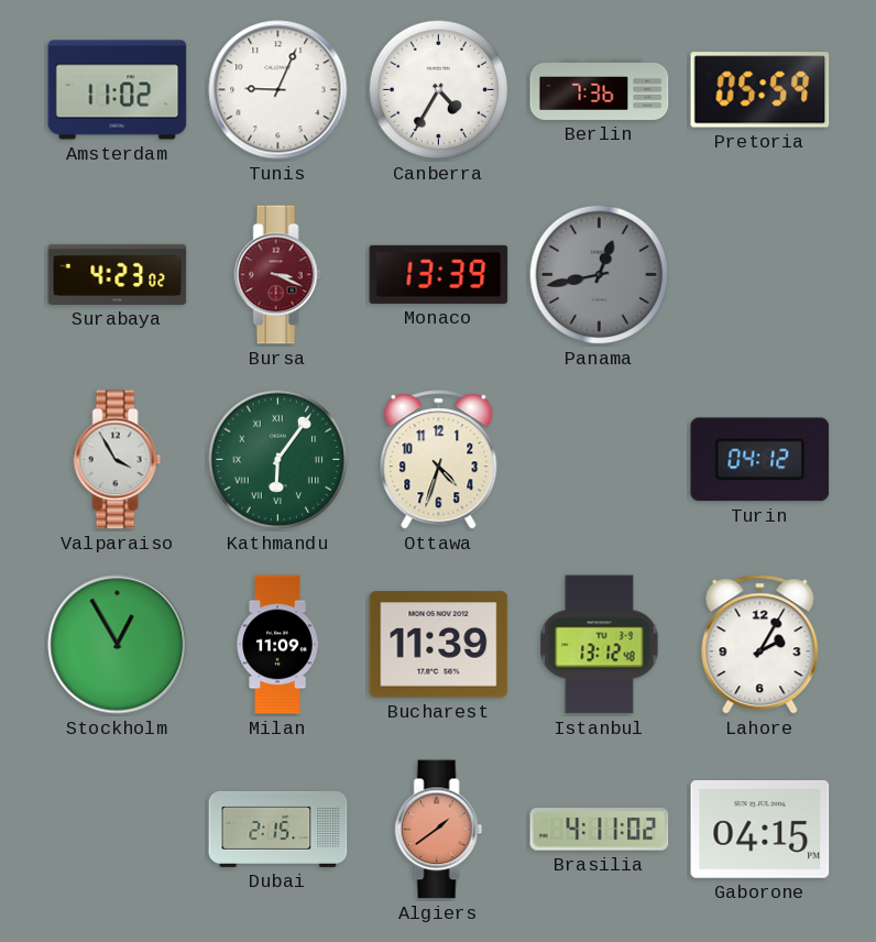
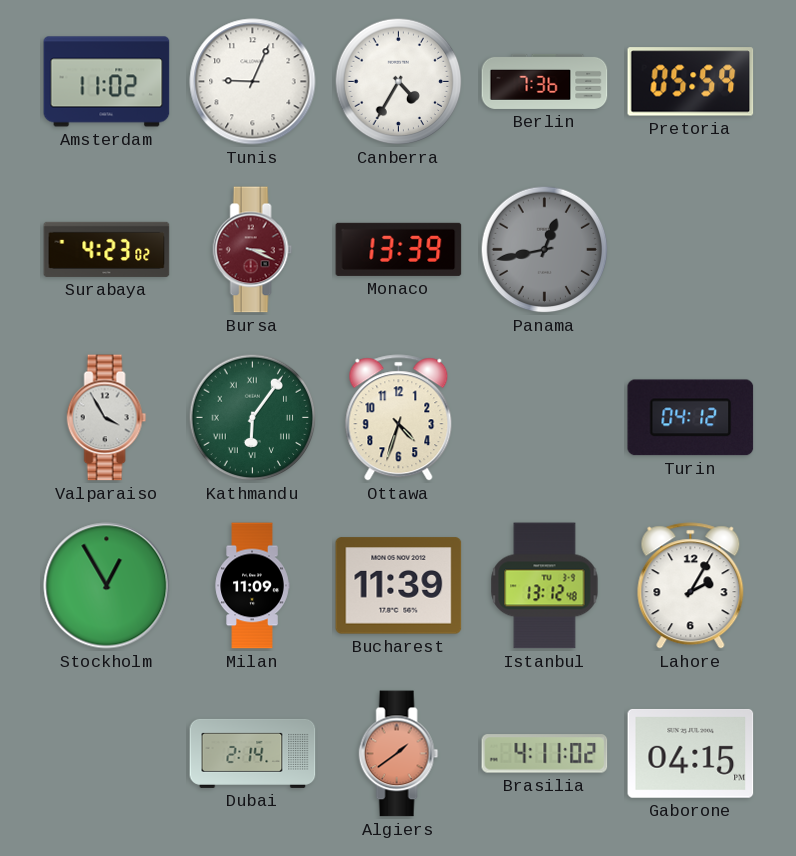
Dubai: 2:15 -> 2:14 (253, 753)
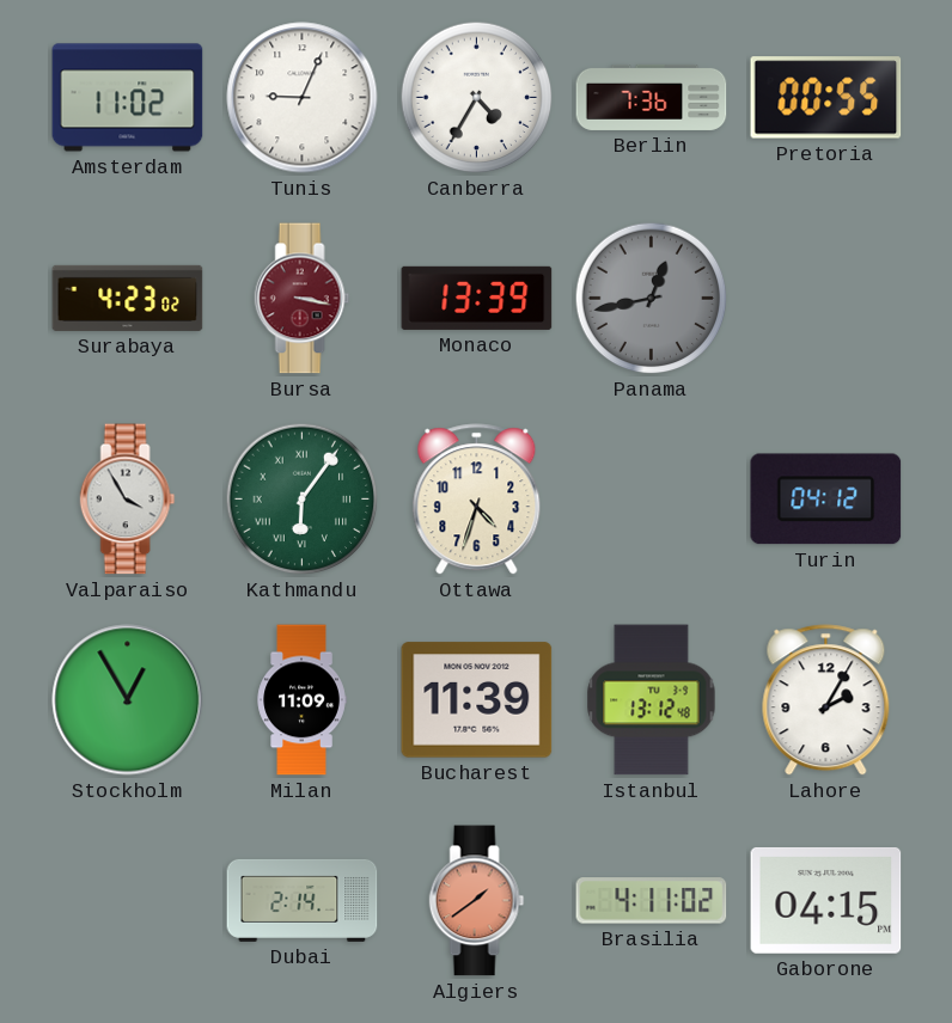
Pretoria: 05:59 -> 00:55 (826, 98)
Bursa: 3:19 -> 3:17 (303, 299)
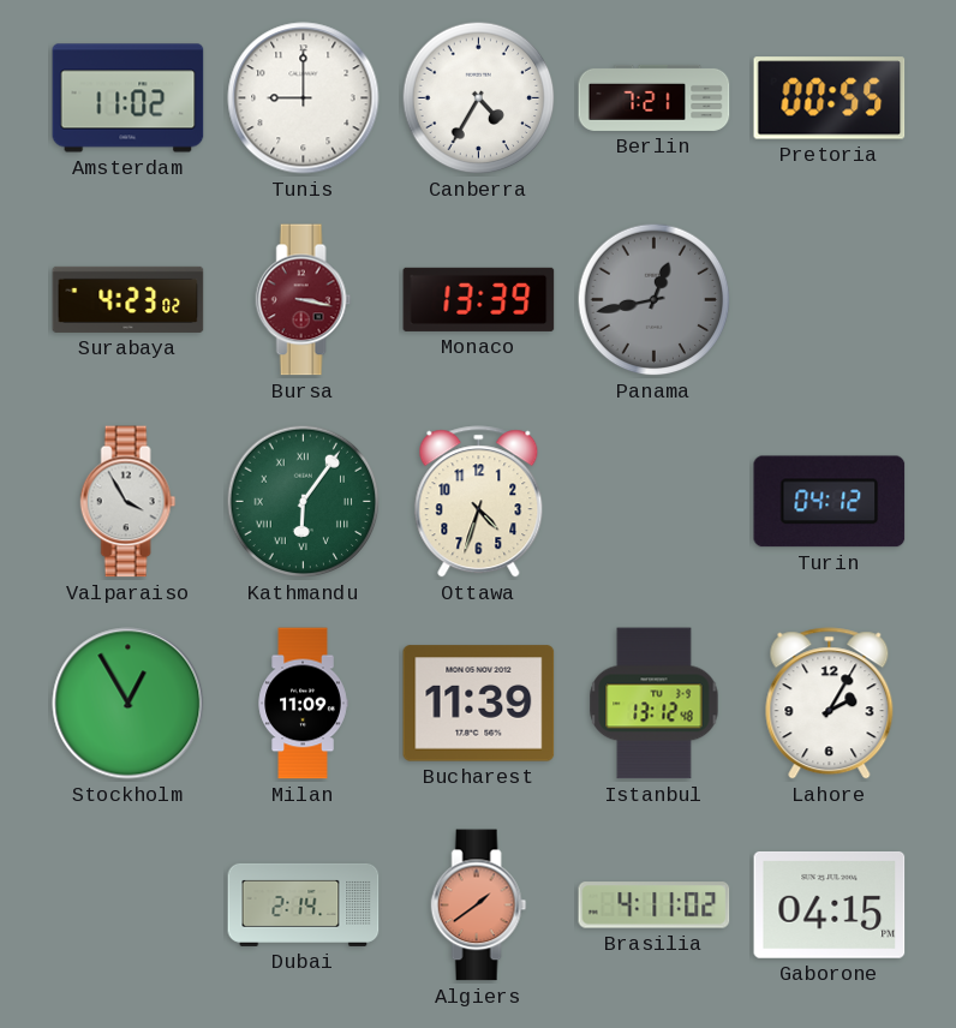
Tunis: 9:04 -> 9:00 (304, 98)
Berlin: 7:36 -> 7:21 (655, 97)
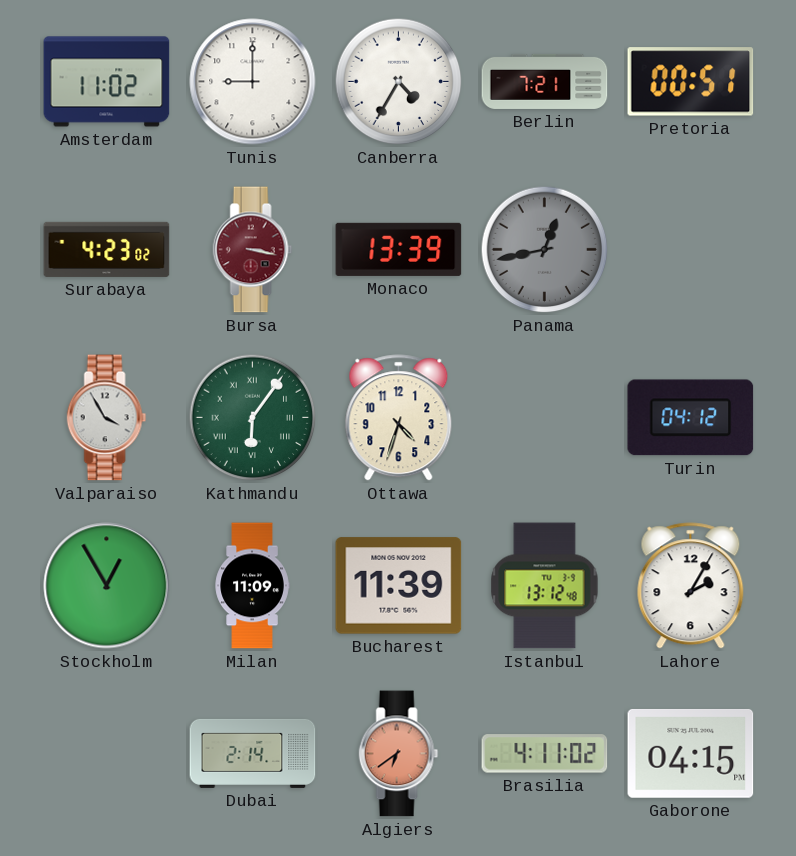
Pretoria: 00:55 -> 00:51 (691, 82)
Algiers: 1:39 -> 6:39 (399, 754)
